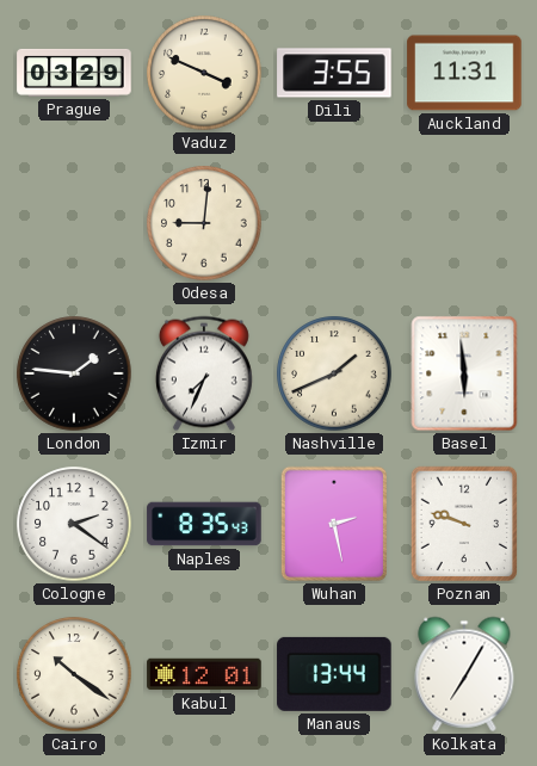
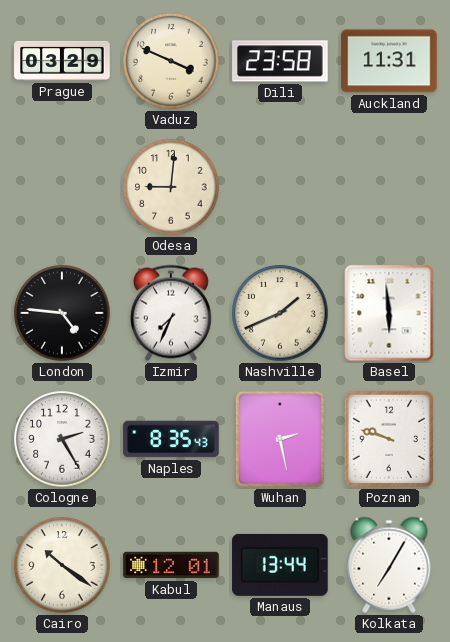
Dili: 3:55 -> 23:58 (280, 61)
London: 1:46 -> 4:46 (62, 313)
Cologne: 2:21 -> 2:25 (62, 439)
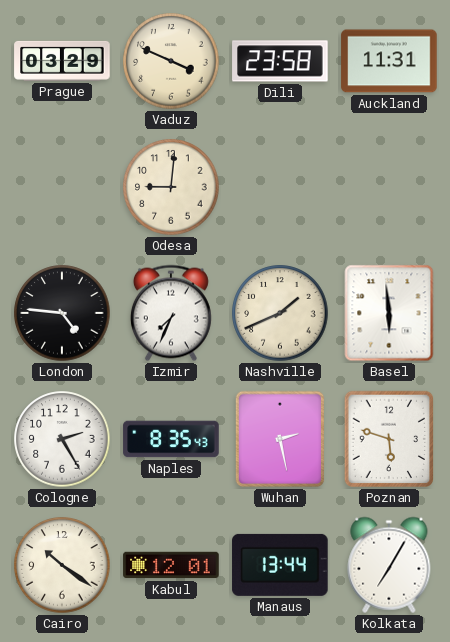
Poznan: 9:48 -> 5:48 (388, 439)
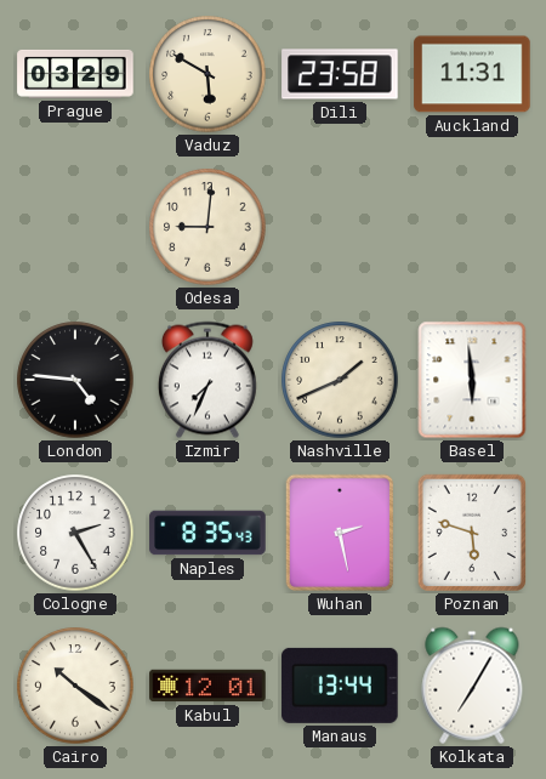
Vaduz: 3:49 -> 5:50 (207, 74)
